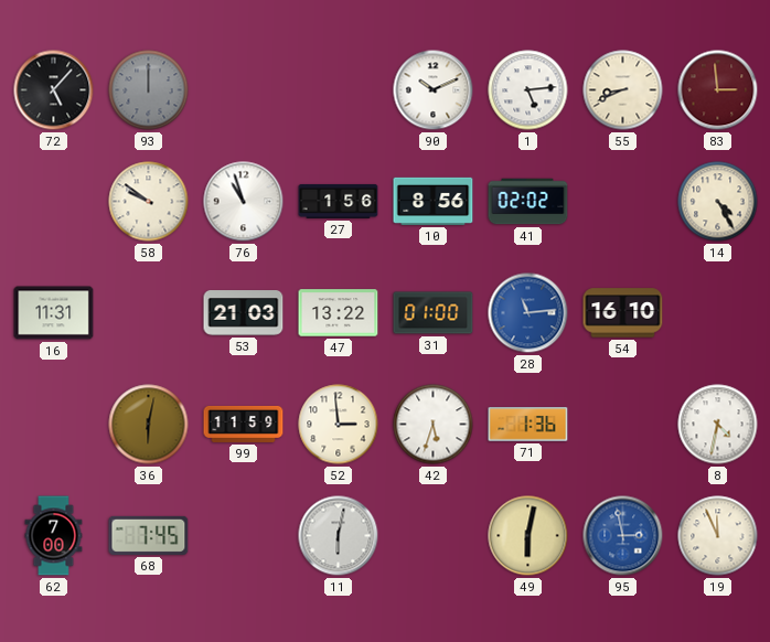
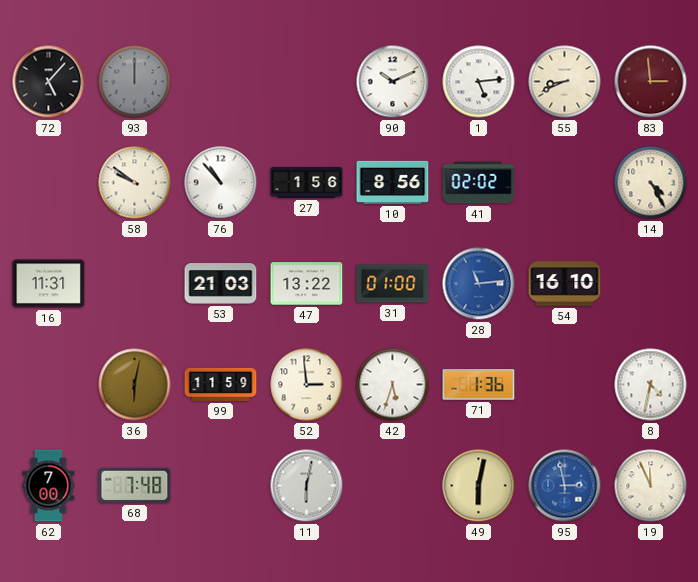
76: 10:57 -> 10:53 (221, 183)
68: 7:45 -> 7:48 (135, 485)
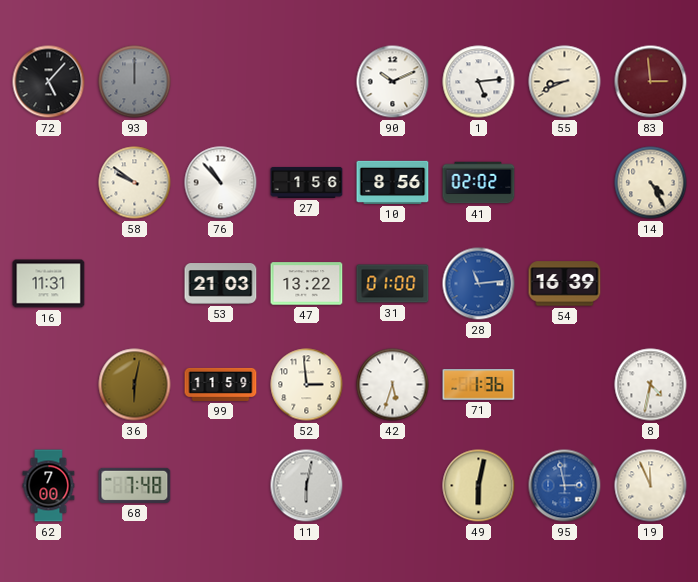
54: 16:10 -> 16:39 (565, 284)
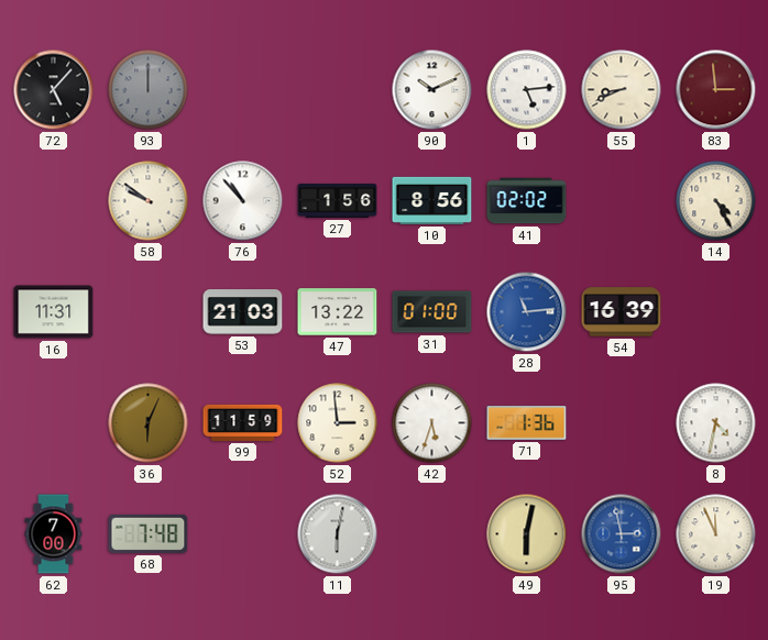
36: 6:02 -> 6:04 (149, 423)
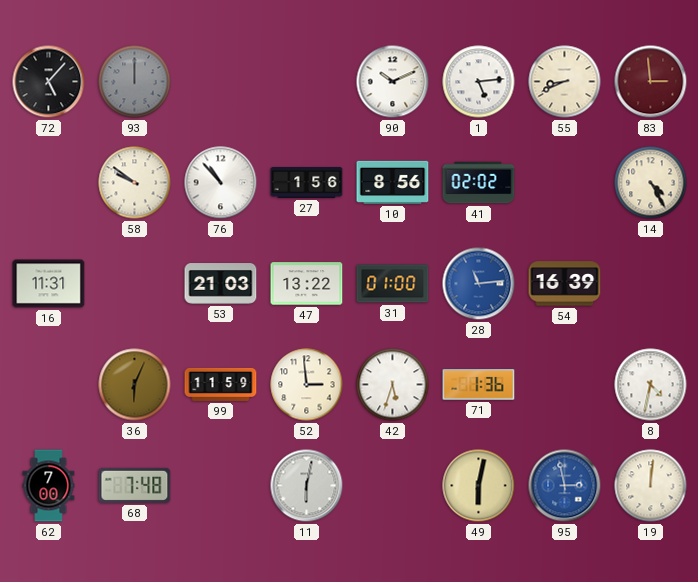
19: 11:56 -> 12:01 (651, 486)
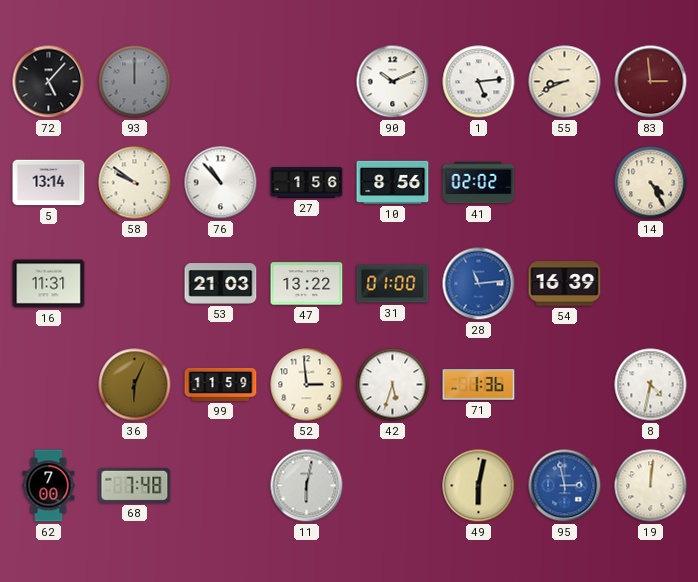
5: none -> 13:14 (49, 183)
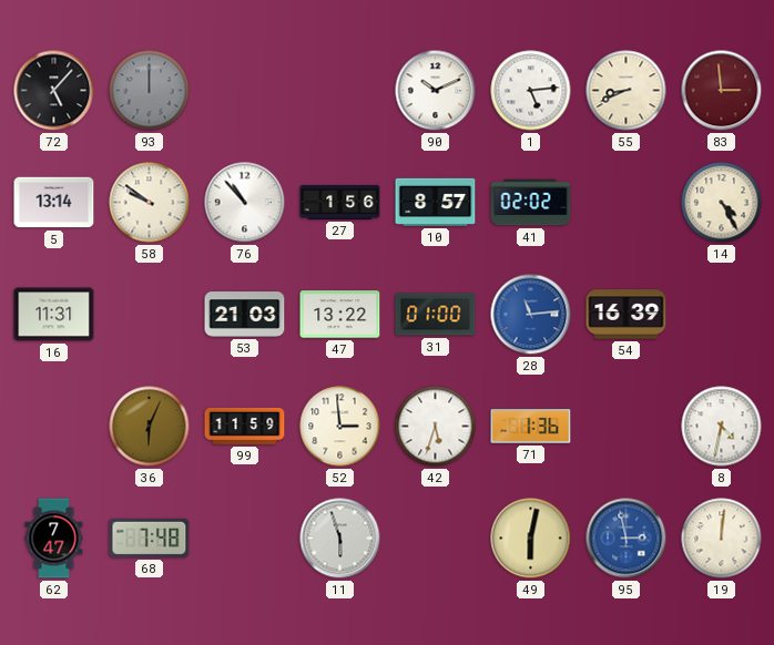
10: 8:56 -> 8:57 (436, 202)
62: 7:00 -> 7:47 (54, 539)
11: 6:02 -> 5:57 (340, 539)
